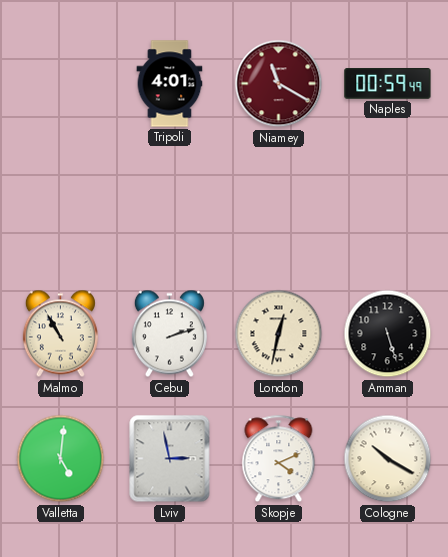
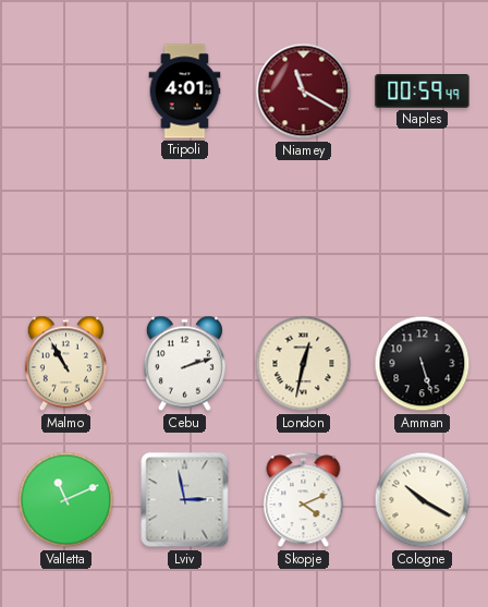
Valletta: 5:01 -> 11:11 (66, 500)
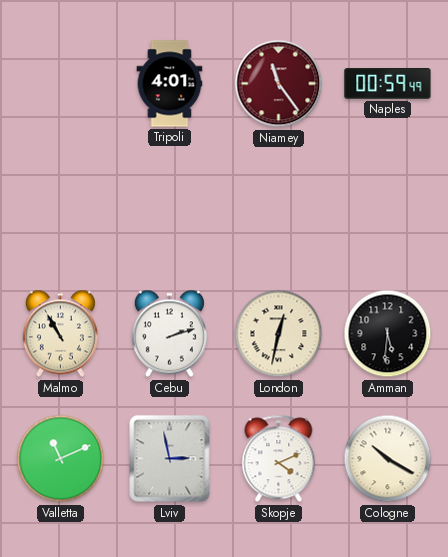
Niamey: 11:20 -> 11:24 (279, 84)
Amman: 5:27 -> 5:31 (388, 334)
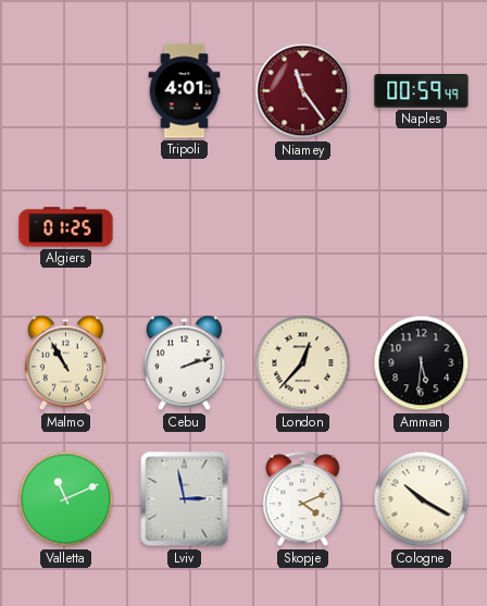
Algiers: none -> 01:25 (66, 227)
London: 12:32 -> 12:37 (303, 363)
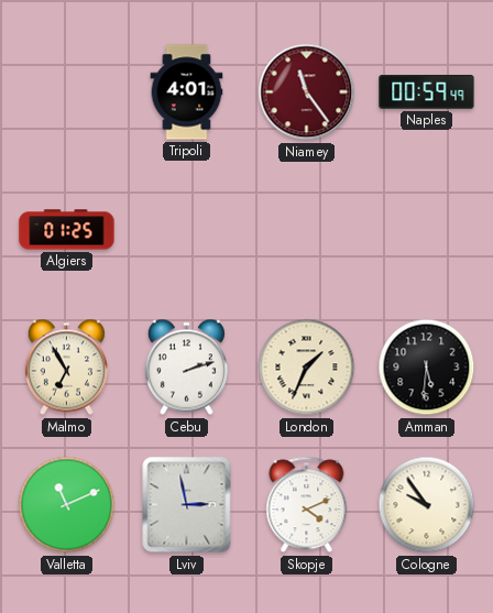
Malmo: 10:55 -> 6:55 (66, 368)
London: 12:37 -> 1:34 (307, 368)
Cologne: 10:20 -> 9:54 (427, 505)
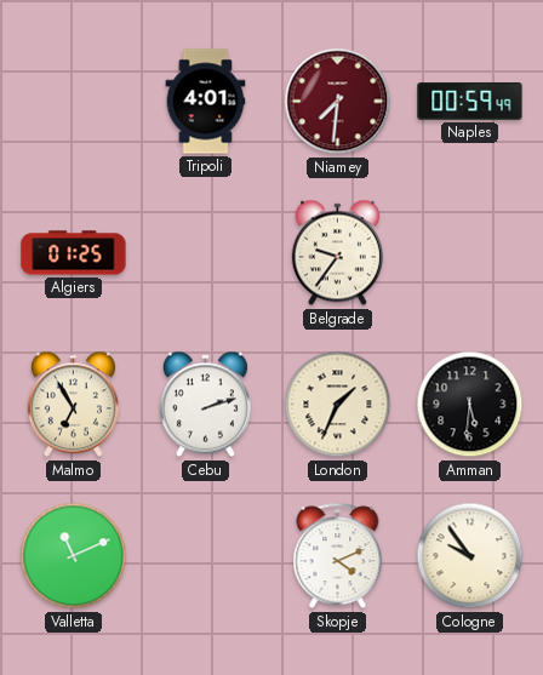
Niamey: 11:24 -> 7:31 (338, 102)
Belgrade: none -> 9:36 (337, 253)
Lviv: 2:58 -> none (187, 505)
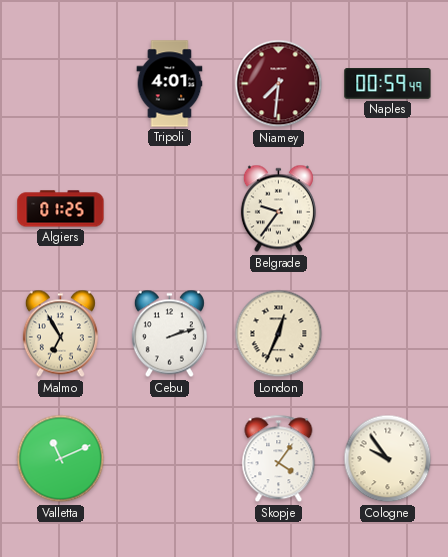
London: 1:34 -> 12:34 (279, 334)
Amman: 5:31 -> none (470, 405)
Skopje: 4:11 -> 4:06 (279, 459)
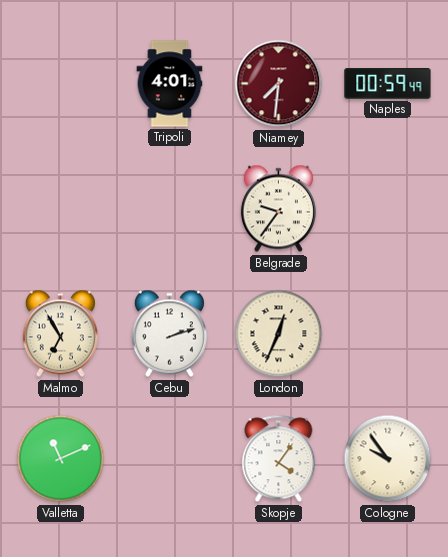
Algiers: 01:25 -> none (61, 209)
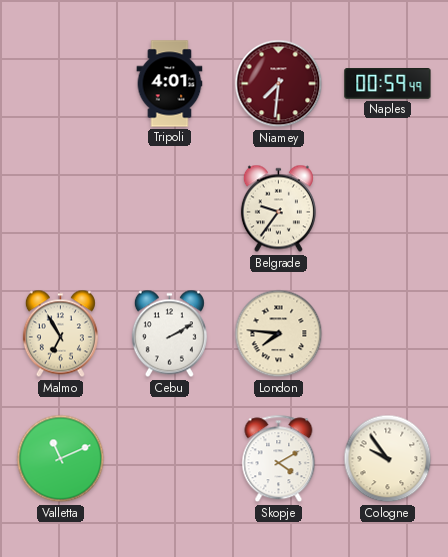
Cebu: 2:12 -> 2:10 (169, 334)
London: 12:34 -> 7:46 (279, 334)
Skopje: 4:06 -> 4:10 (279, 459)
